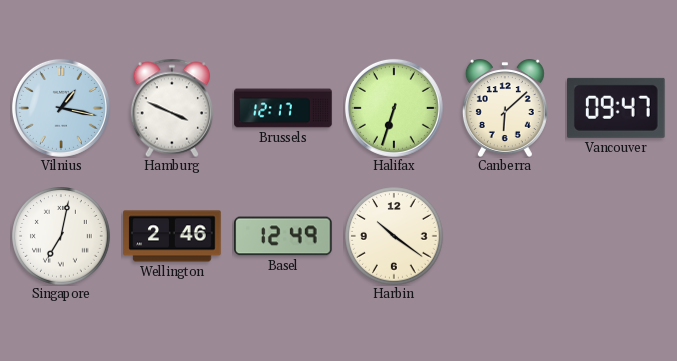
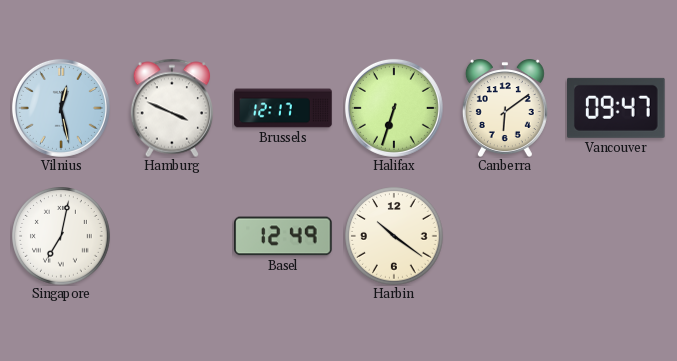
Vilnius: 1:17 -> 12:28 (61, 108)
Canberra: 6:08 -> 6:09 (505, 108)
Wellington: 2:46 -> none (172, 236)
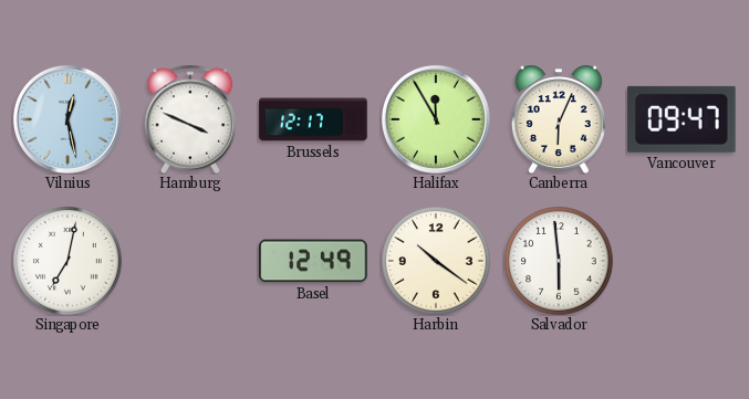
Halifax: 6:33 -> 11:55 (436, 119)
Canberra: 6:09 -> 6:04 (559, 119)
Salvador: none -> 5:59 (559, 261)
